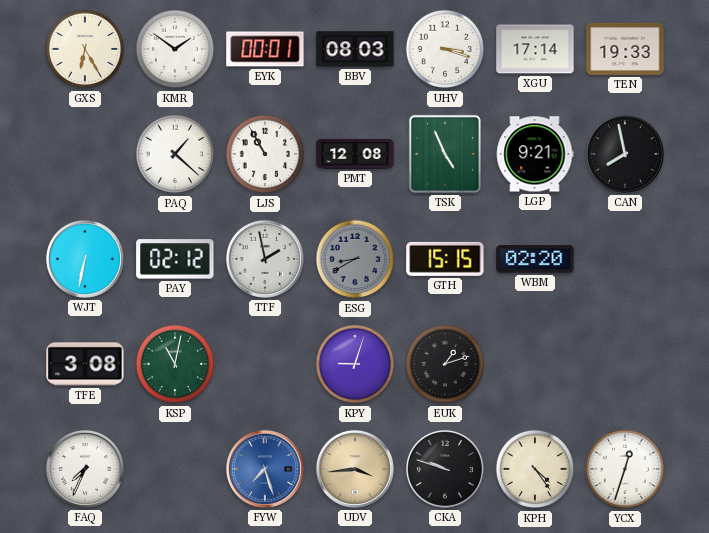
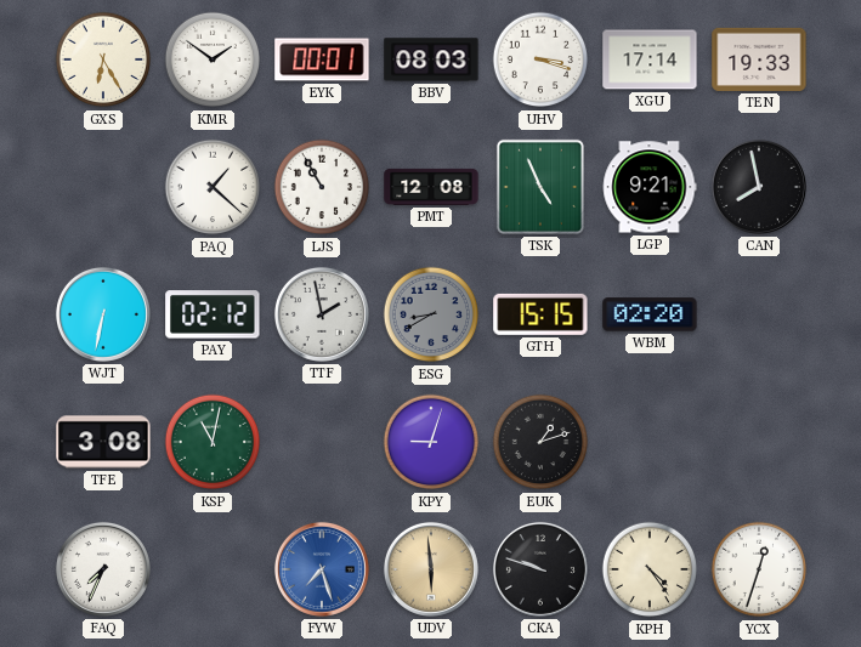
UDV: 3:44 -> 5:59 (431, 569)
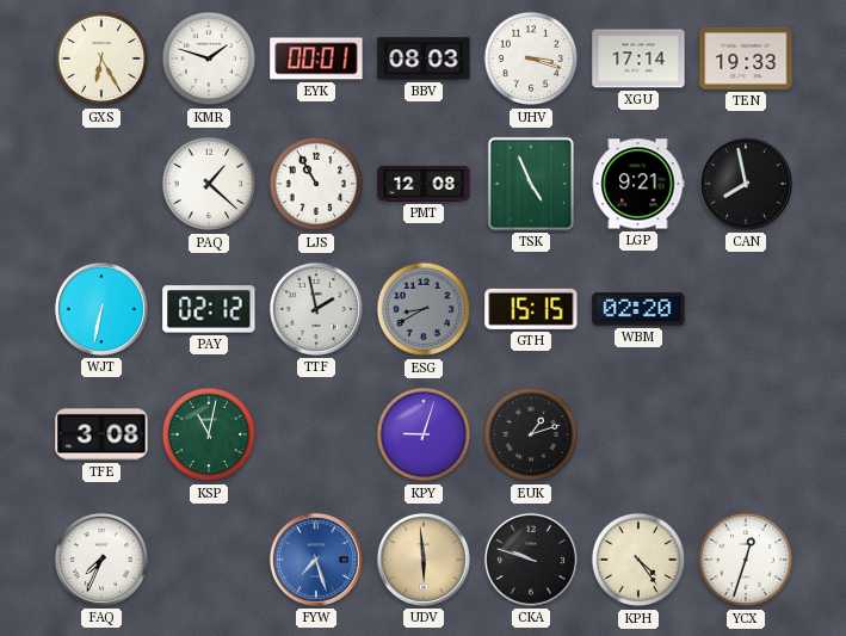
KMR: 1:51 -> 1:48 (209, 58)
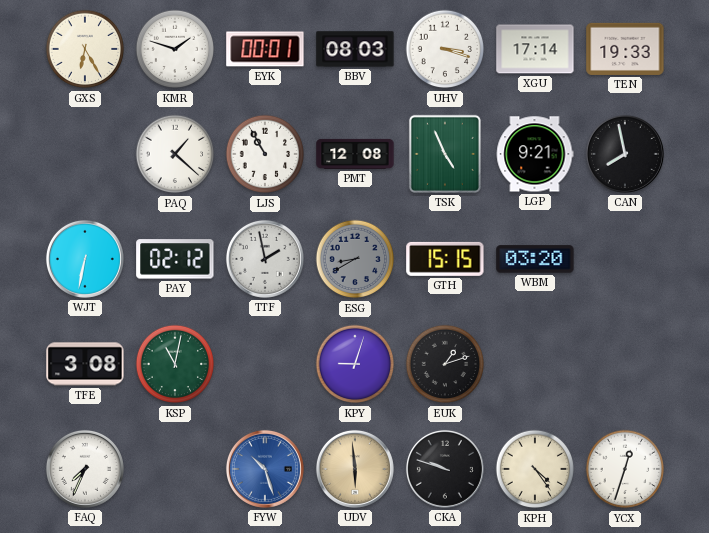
WBM: 02:20 -> 03:20 (535, 259)
FYW: 7:27 -> 10:27 (265, 469)
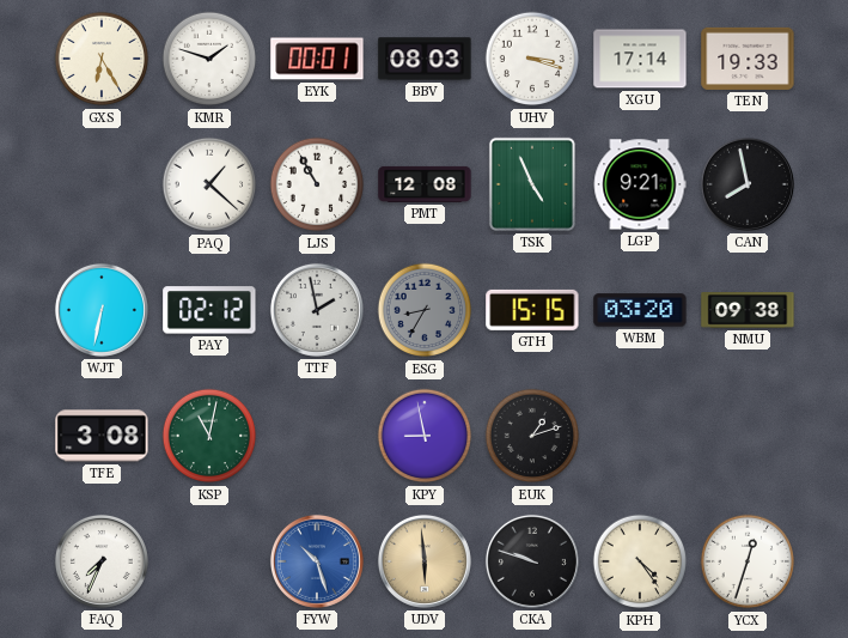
ESG: 8:40 -> 8:35 (425, 310)
NMU: none -> 09:38 (748, 310)
KPY: 9:03 -> 8:58 (425, 436)
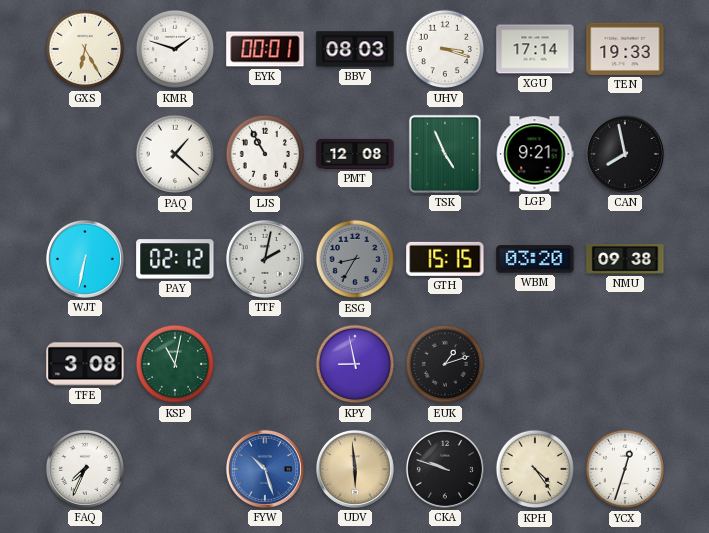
TTF: 1:58 -> 2:02 (265, 259)
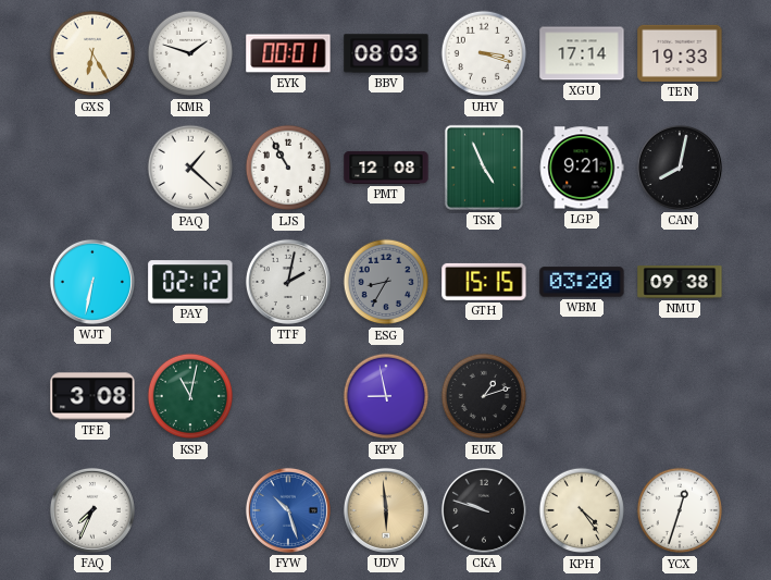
CAN: 7:58 -> 8:02 (680, 168)
